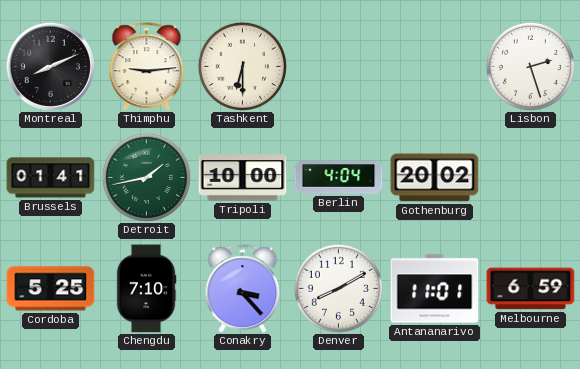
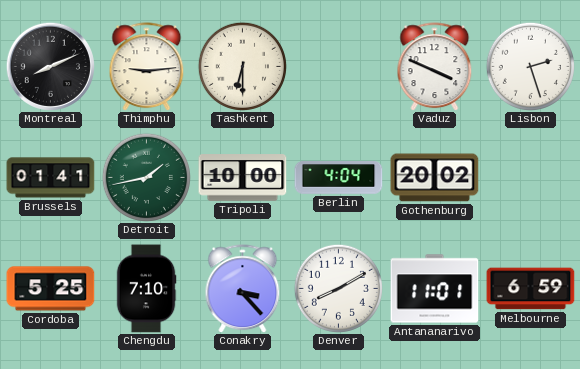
Vaduz: none -> 3:49 (435, 67)
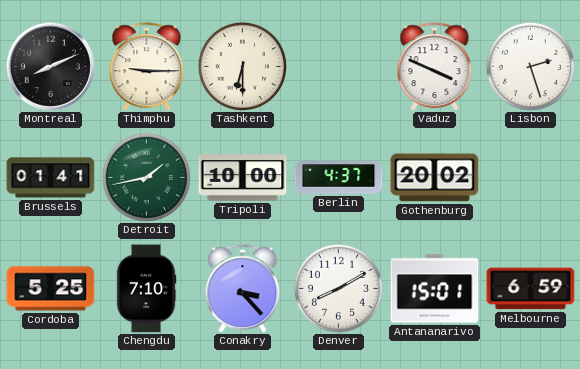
Thimphu: 9:14 -> 9:15 (147, 67)
Berlin: 4:04 -> 4:37 (339, 178)
Antananarivo: 11:01 -> 15:01 (435, 289)
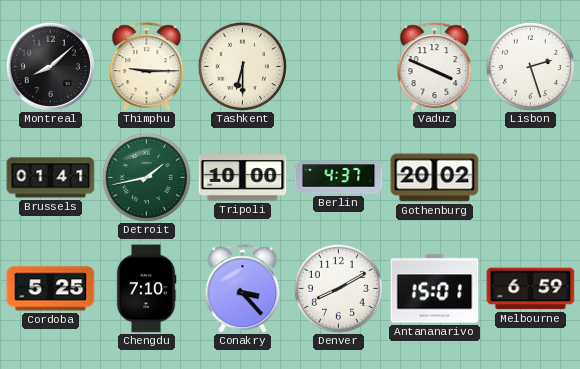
Montreal: 8:11 -> 8:08 (50, 66)
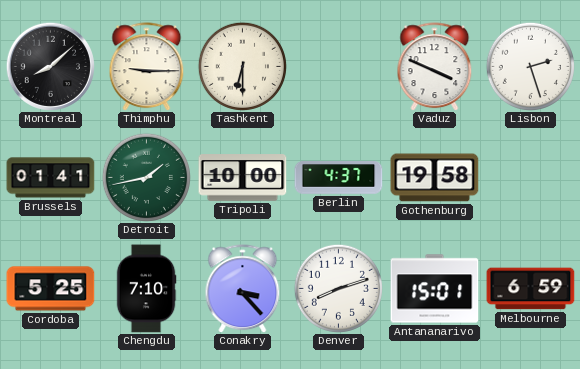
Gothenburg: 20:02 -> 19:58 (435, 178)
Denver: 8:10 -> 8:12 (338, 288)
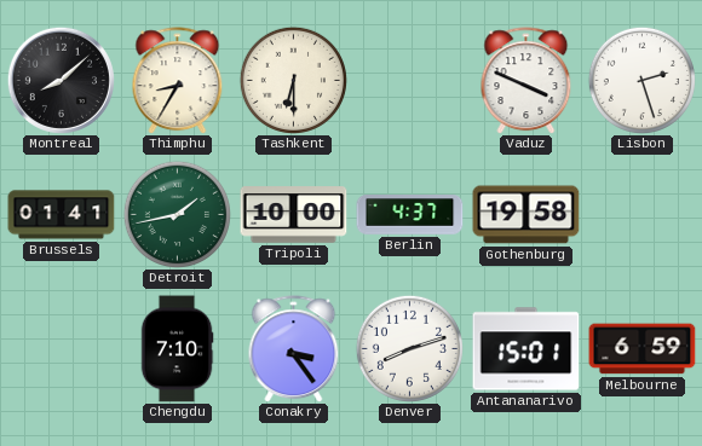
Thimphu: 9:15 -> 8:35 (178, 81)
Cordoba: 5:25 -> none (51, 289)
Conakry: 3:23 -> 3:24 (294, 349)
